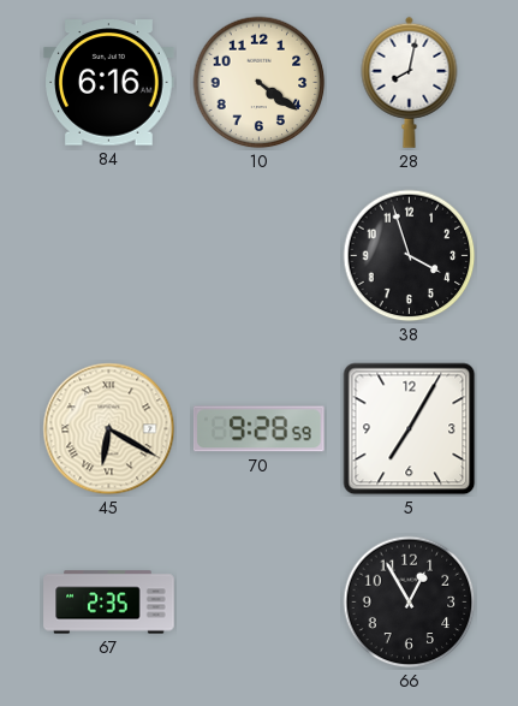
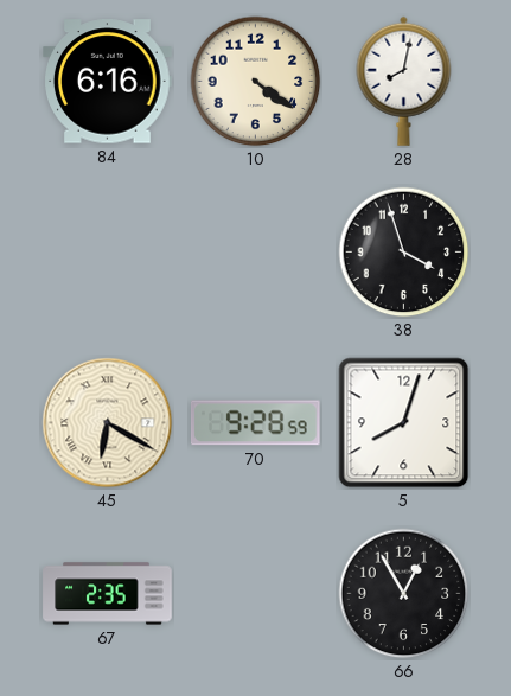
5: 7:05 -> 8:03 (404, 423)
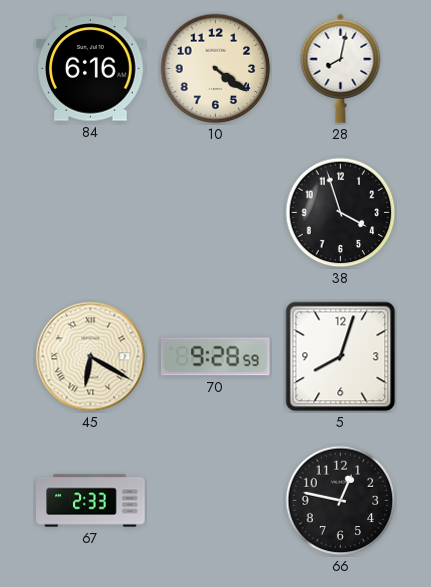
67: 2:35 -> 2:33 (91, 501)
66: 12:55 -> 12:47 (341, 501)
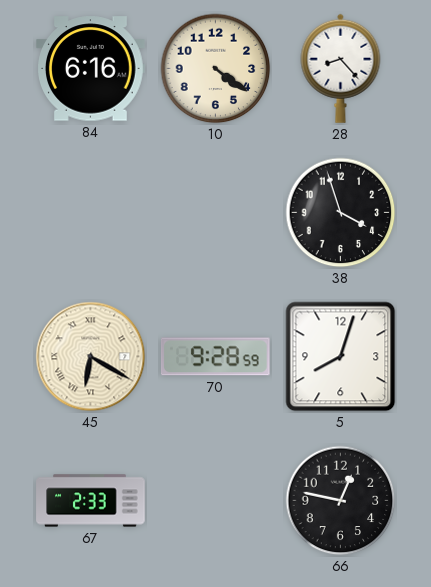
28: 8:02 -> 8:23 (341, 68)
